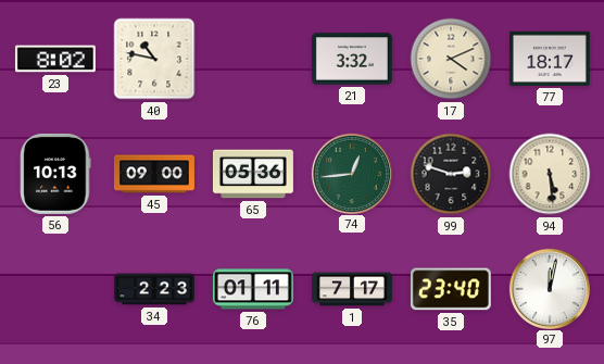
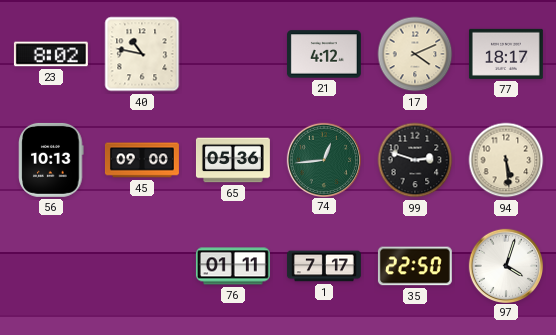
21: 3:32 -> 4:12 (324, 54)
34: 2:23 -> none (154, 289)
35: 23:40 -> 22:50 (415, 266)
97: 12:02 -> 4:03 (505, 265)
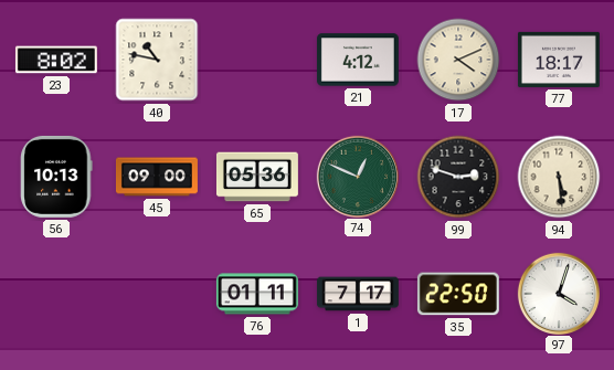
74: 12:44 -> 12:49 (357, 176)
